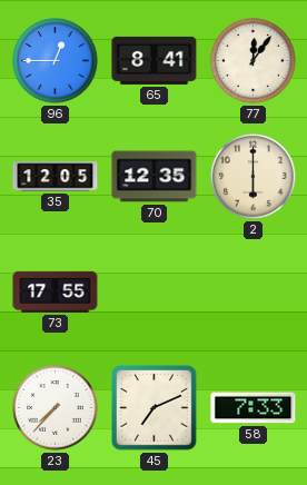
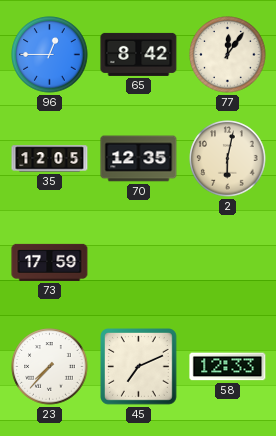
65: 8:41 -> 8:42 (139, 54)
2: 6:00 -> 6:02 (228, 159)
73: 17:55 -> 17:59 (50, 262)
58: 7:33 -> 12:33 (228, 367)
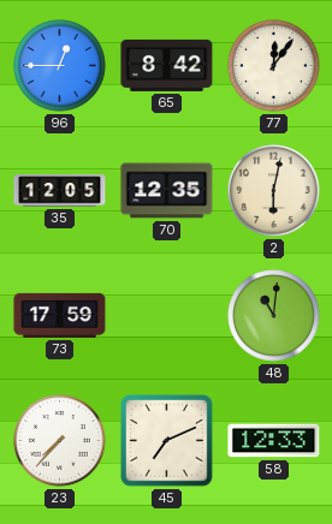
48: none -> 11:01 (274, 316)
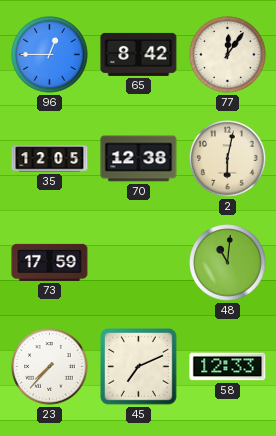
70: 12:35 -> 12:38 (139, 159)
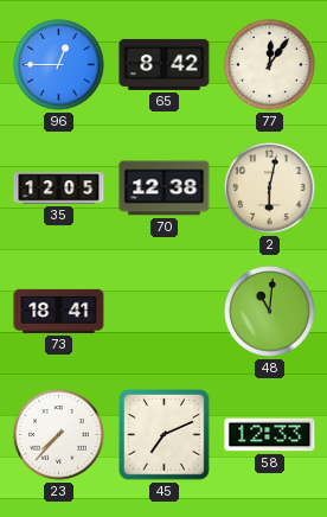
73: 17:59 -> 18:41 (59, 311)
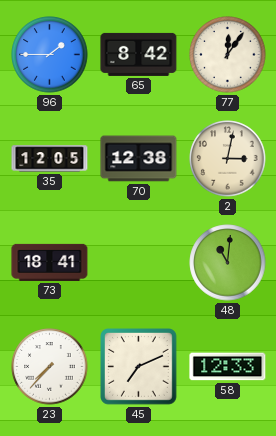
96: 12:45 -> 1:45 (50, 55)
2: 6:02 -> 3:02 (228, 159)
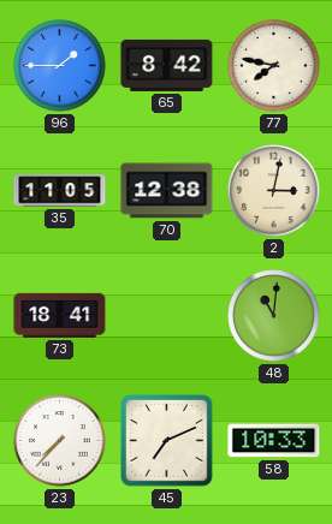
77: 12:06 -> 7:47 (274, 66)
35: 12:05 -> 11:05 (60, 191)
58: 12:33 -> 10:33 (274, 441)
